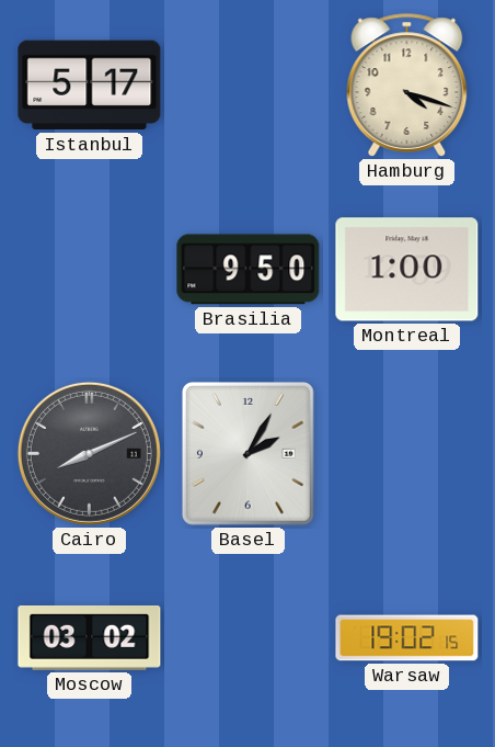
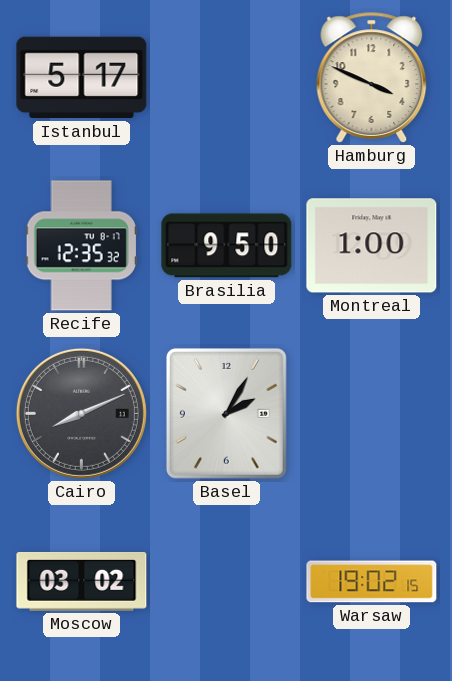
Hamburg: 4:18 -> 3:49 (372, 78)
Recife: none -> 12:35 (81, 246)
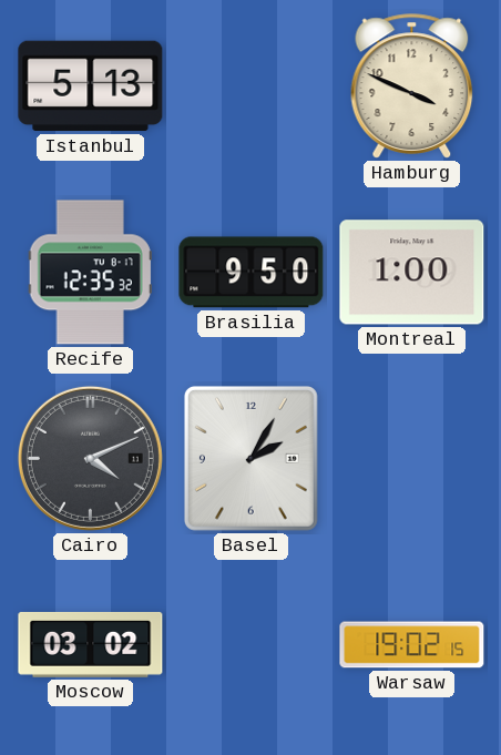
Istanbul: 5:17 -> 5:13 (91, 86)
Cairo: 8:11 -> 4:11 (90, 458)
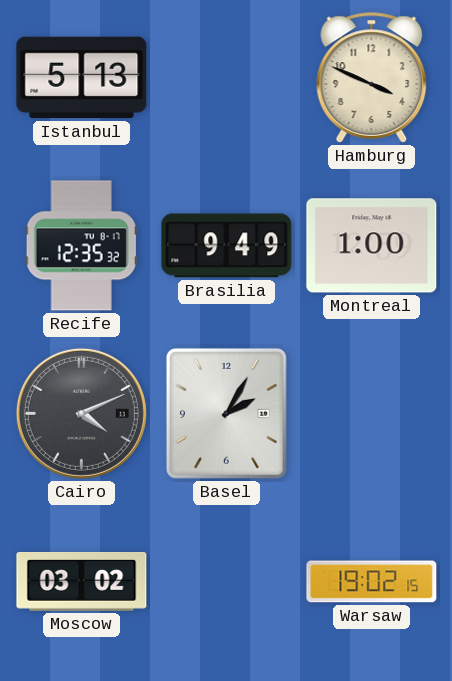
Brasilia: 9:50 -> 9:49 (227, 246)
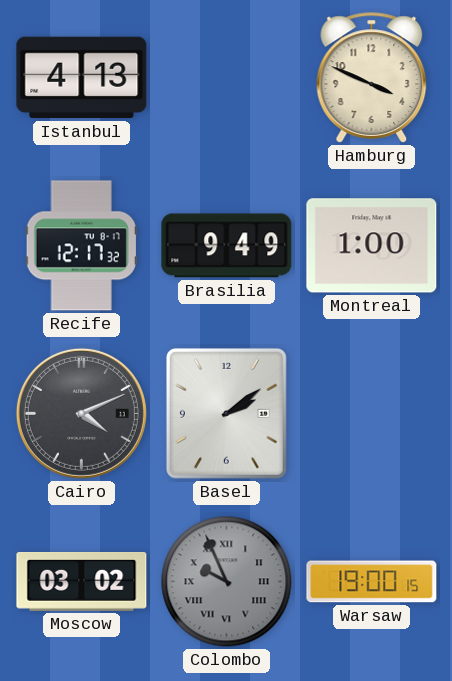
Istanbul: 5:13 -> 4:13 (82, 78)
Recife: 12:35 -> 12:17 (81, 246)
Basel: 2:05 -> 2:09 (226, 413)
Colombo: none -> 9:56 (227, 582)
Warsaw: 19:02 -> 19:00 (372, 582)
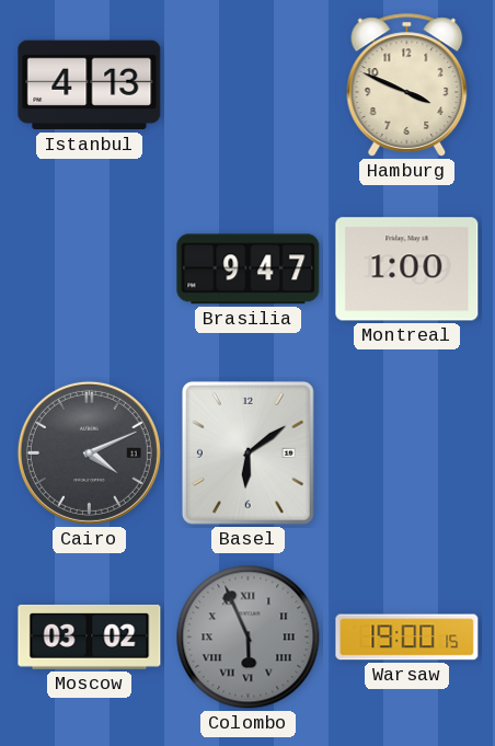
Recife: 12:17 -> none (81, 246)
Brasilia: 9:49 -> 9:47 (249, 269)
Basel: 2:09 -> 6:09 (248, 452)
Colombo: 9:56 -> 5:56 (249, 638)
